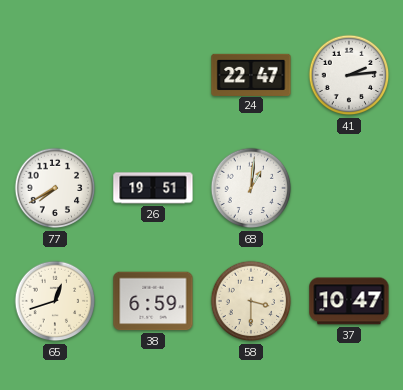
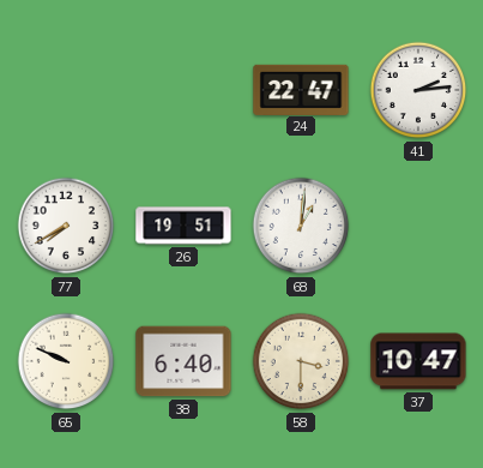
65: 12:42 -> 9:49 (66, 361)
38: 6:59 -> 6:40 (183, 361)
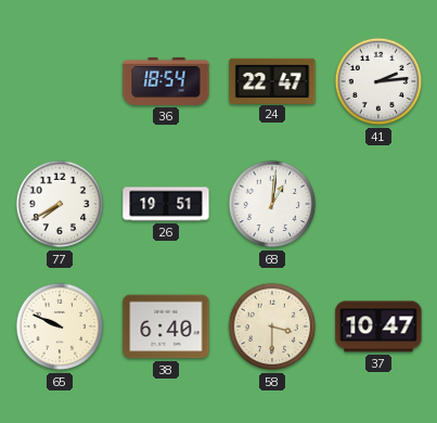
36: none -> 18:54 (166, 81)
